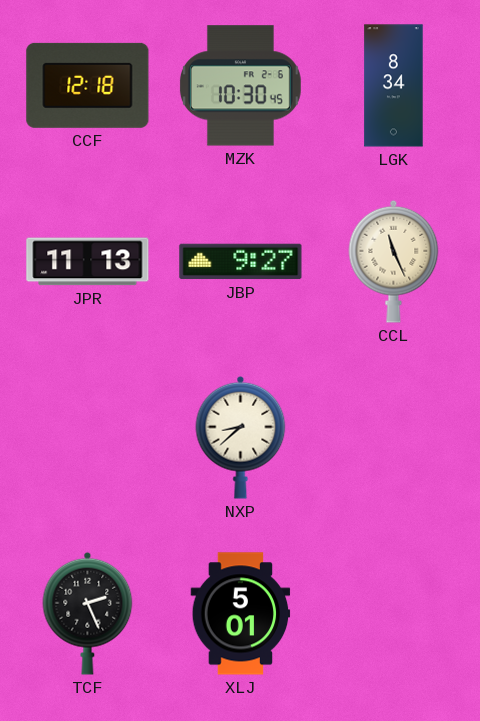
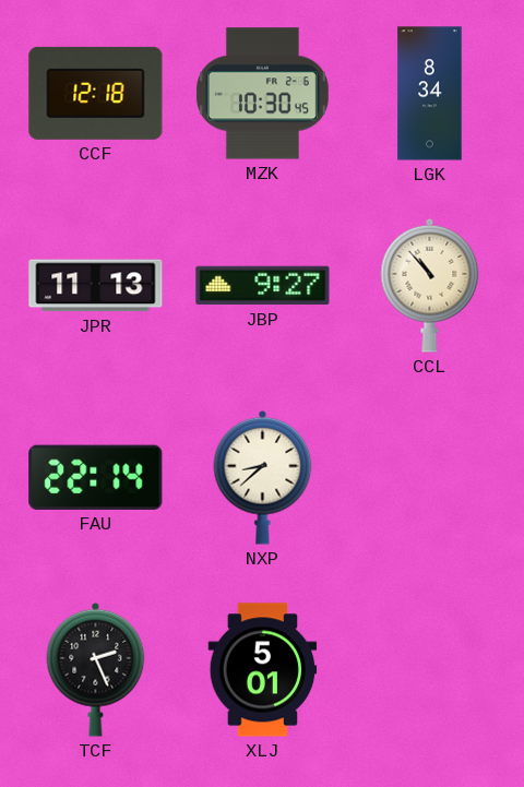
CCL: 11:26 -> 10:53 (430, 285)
FAU: none -> 22:14 (96, 477)
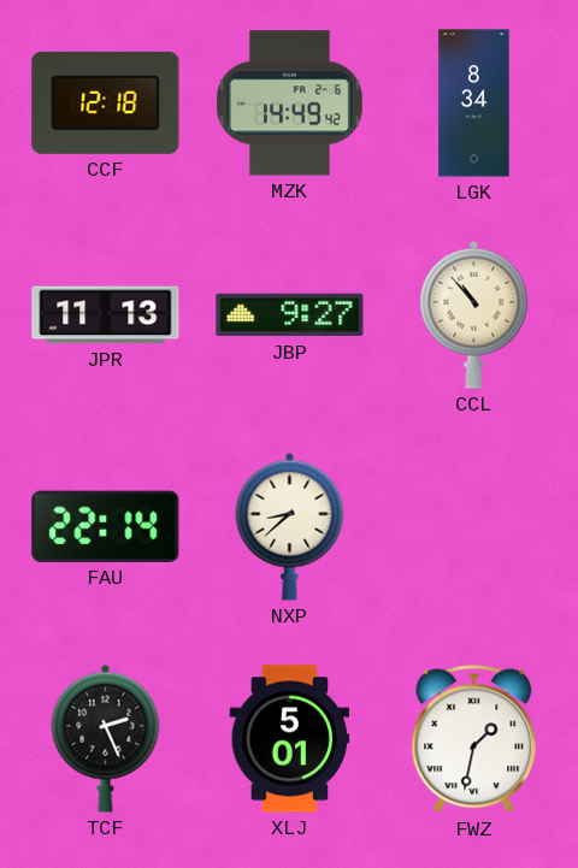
MZK: 10:30 -> 14:49 (289, 104)
FWZ: none -> 1:32 (474, 739)
